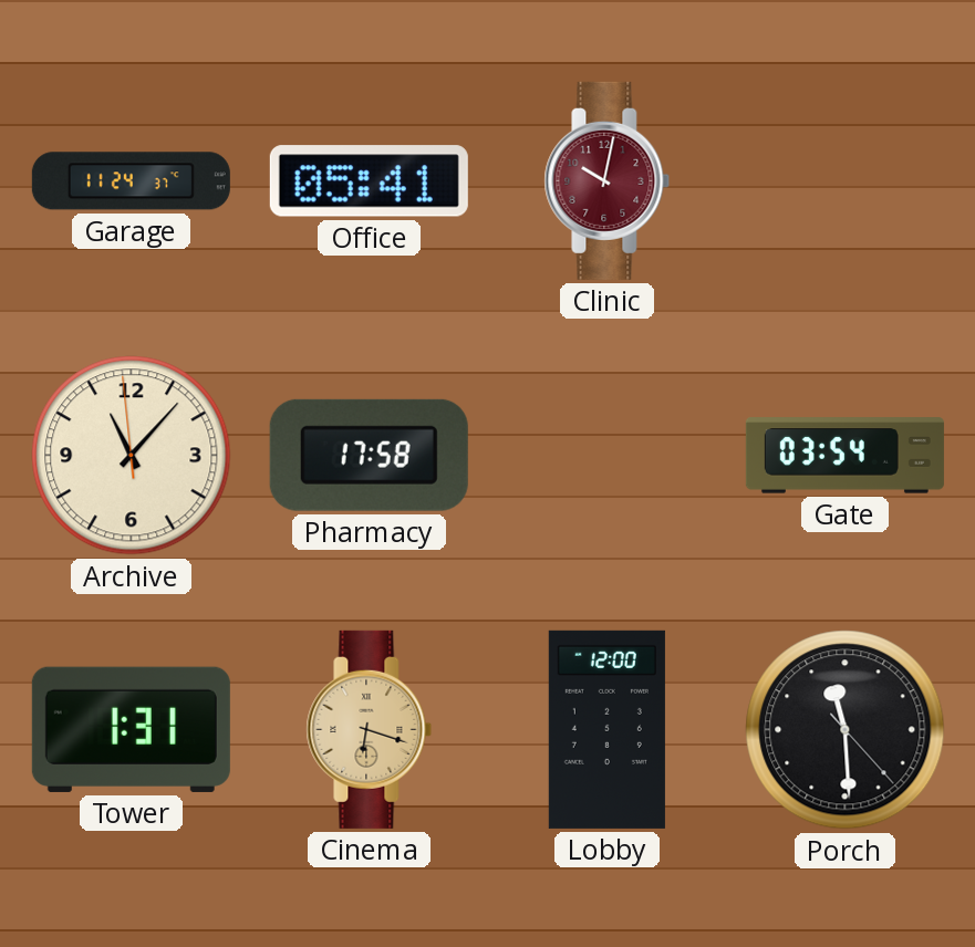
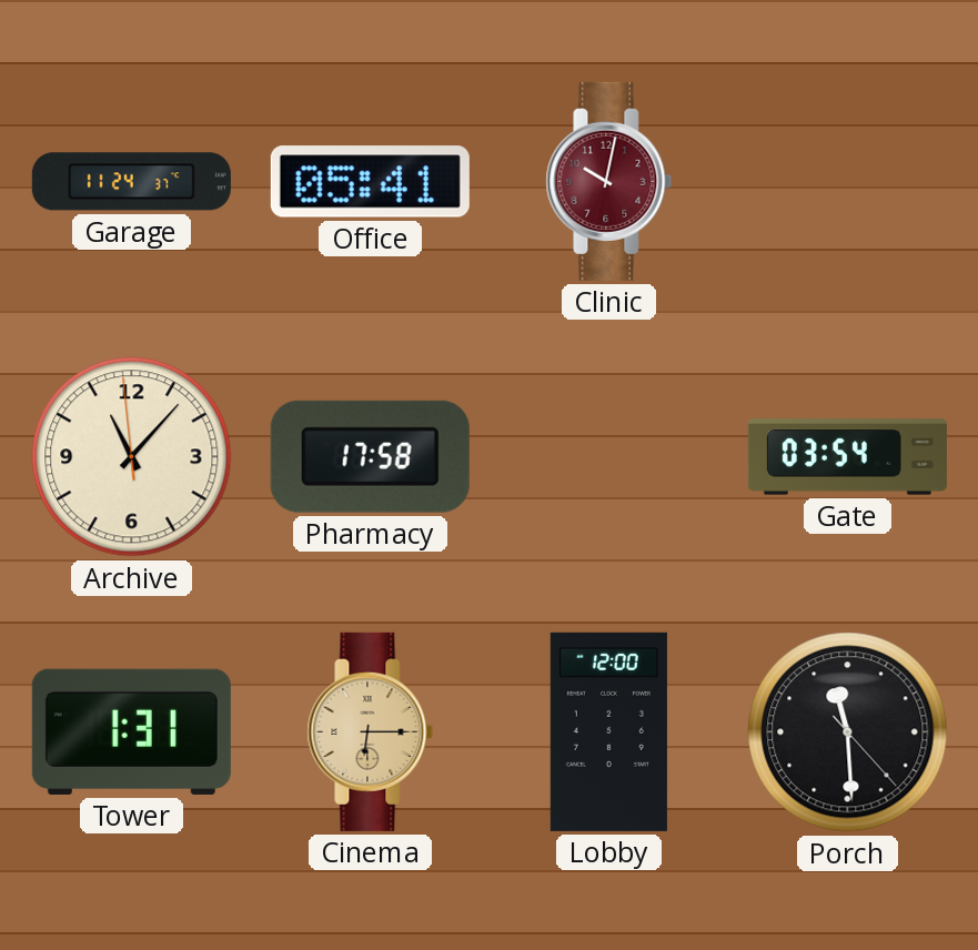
Cinema: 6:18 -> 6:15 (371, 731)
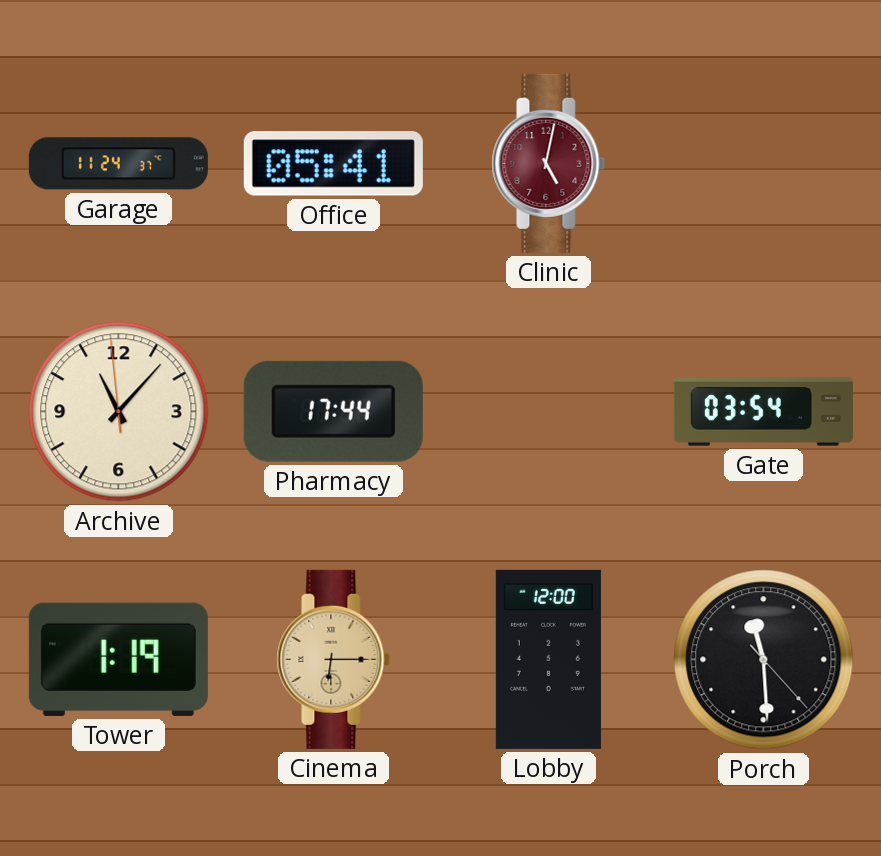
Clinic: 10:02 -> 5:02 (549, 163)
Pharmacy: 17:58 -> 17:44 (333, 411)
Tower: 1:31 -> 1:19 (118, 659)
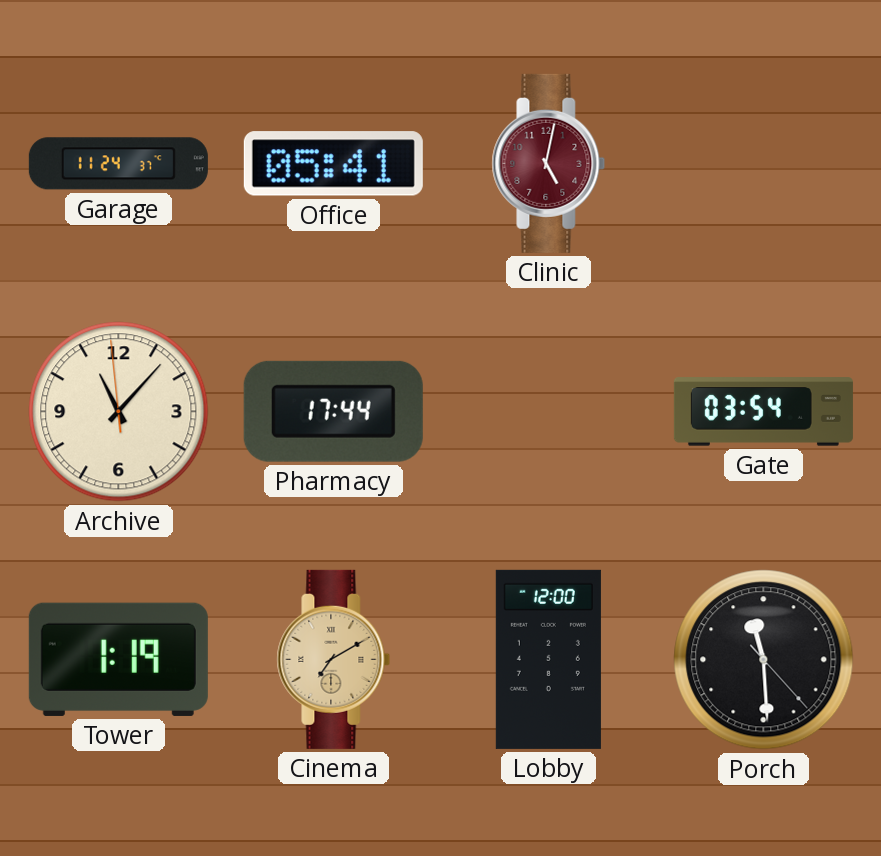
Cinema: 6:15 -> 7:10 (334, 659)
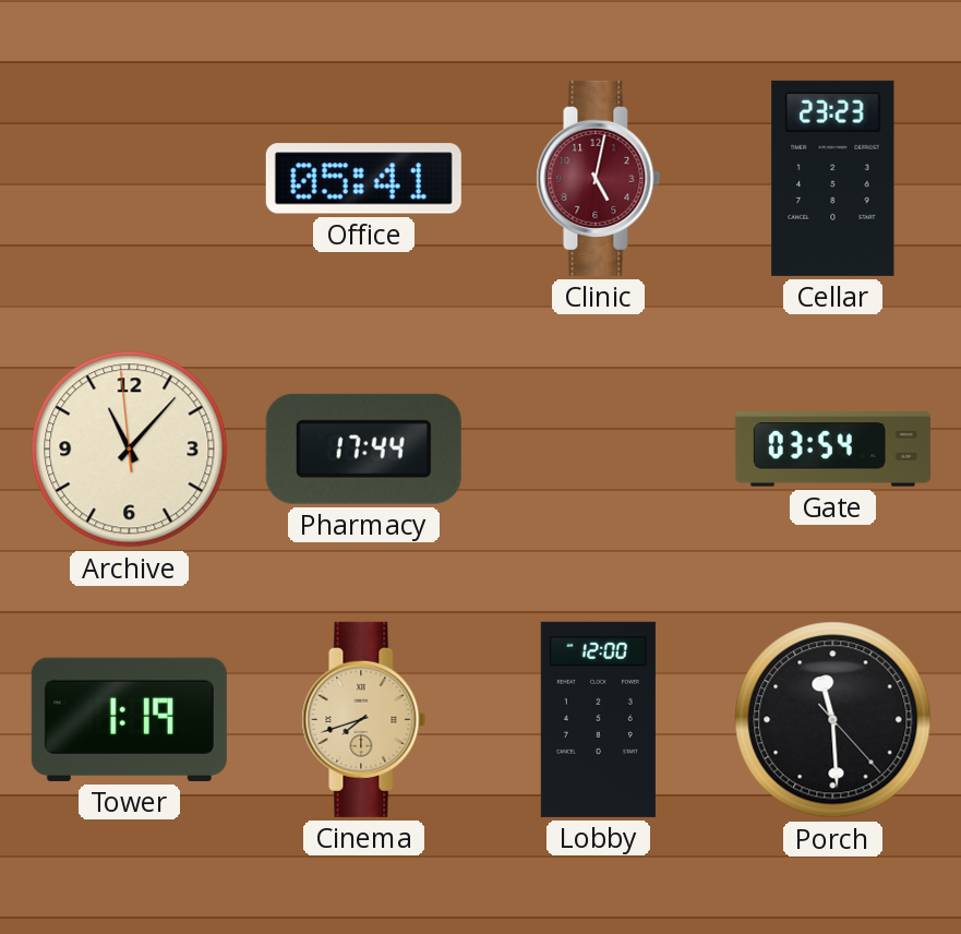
Garage: 11:24 -> none (118, 164)
Cellar: none -> 23:23 (833, 178)
Cinema: 7:10 -> 7:42 (364, 719)
